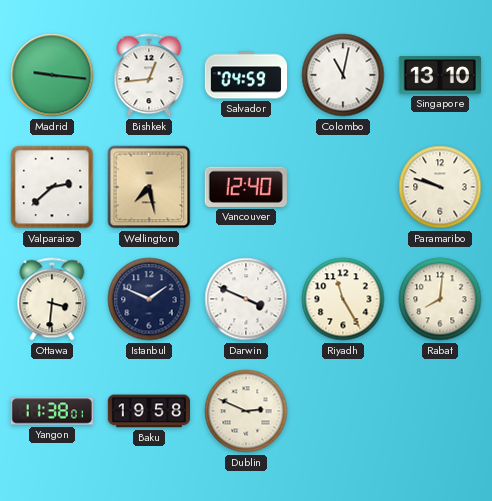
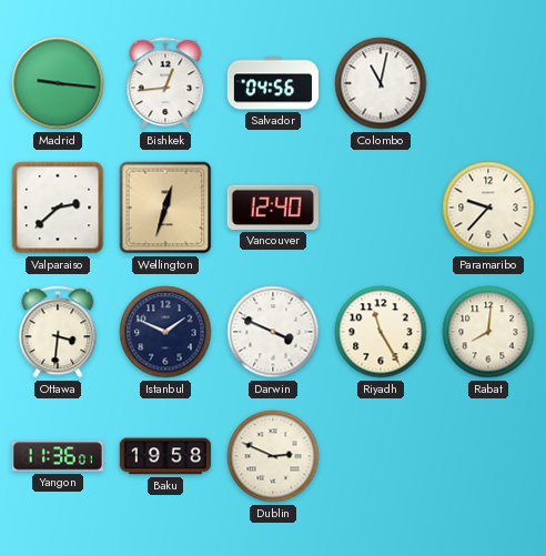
Salvador: 04:59 -> 04:56 (273, 83)
Singapore: 13:10 -> none (439, 75)
Wellington: 7:28 -> 12:33 (165, 208)
Paramaribo: 9:48 -> 9:37 (488, 208)
Yangon: 11:38 -> 11:36 (58, 456)
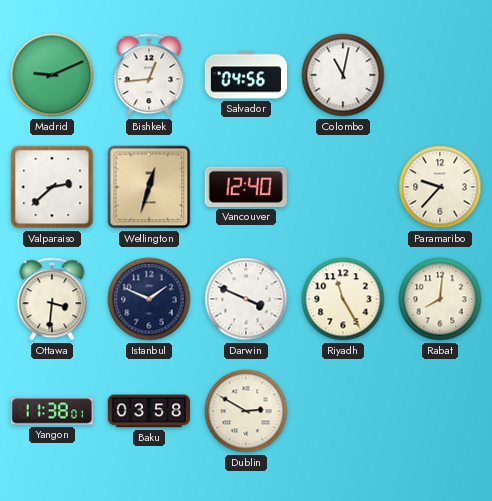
Madrid: 9:16 -> 9:11 (52, 75)
Yangon: 11:36 -> 11:38 (52, 411)
Baku: 19:58 -> 03:58 (148, 411)
Dublin: 2:49 -> 2:50 (246, 411)
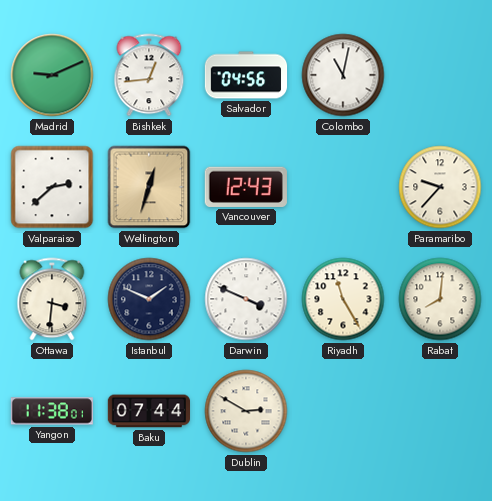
Vancouver: 12:40 -> 12:43 (246, 187)
Baku: 03:58 -> 07:44 (148, 411)
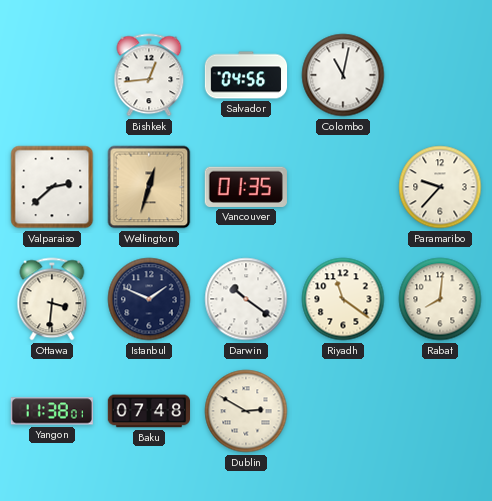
Madrid: 9:11 -> none (52, 75)
Vancouver: 12:43 -> 01:35 (246, 187)
Darwin: 3:49 -> 10:21 (246, 299)
Riyadh: 11:25 -> 11:21 (343, 299)
Baku: 07:44 -> 07:48 (148, 411)
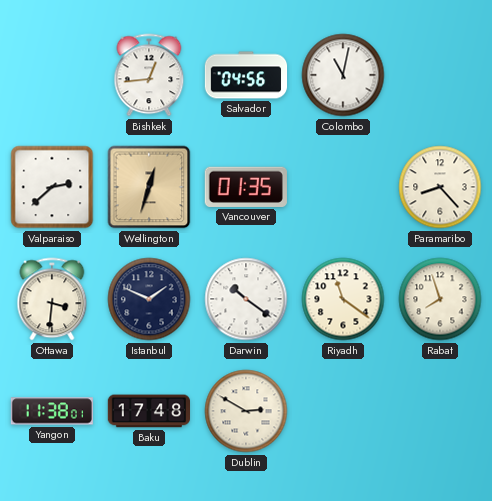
Paramaribo: 9:37 -> 8:23 (440, 187)
Rabat: 8:01 -> 7:57 (440, 299)
Baku: 07:48 -> 17:48 (148, 411)
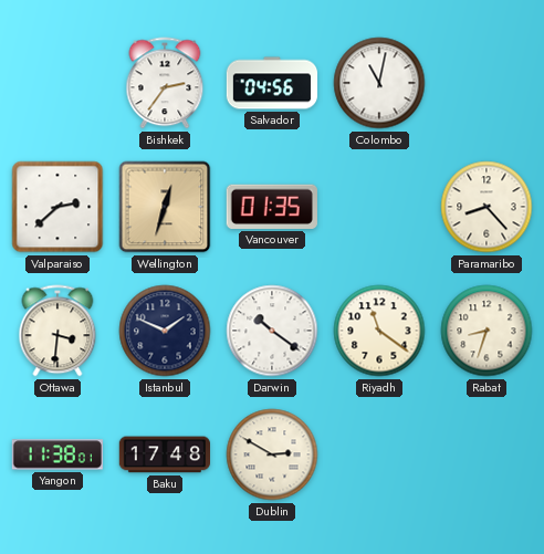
Bishkek: 12:44 -> 2:36 (165, 83)
Rabat: 7:57 -> 8:33 (487, 331)
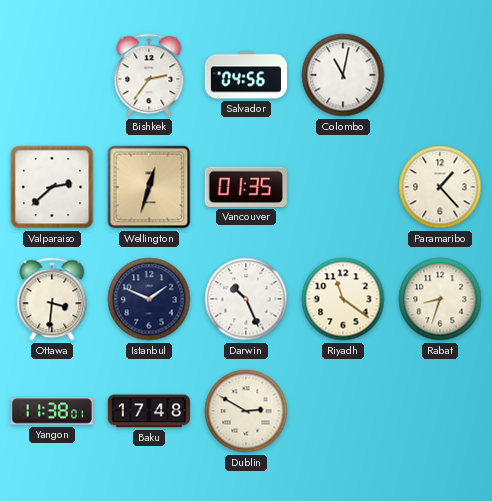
Paramaribo: 8:23 -> 1:23 (440, 187)
Darwin: 10:21 -> 10:26 (246, 299)
